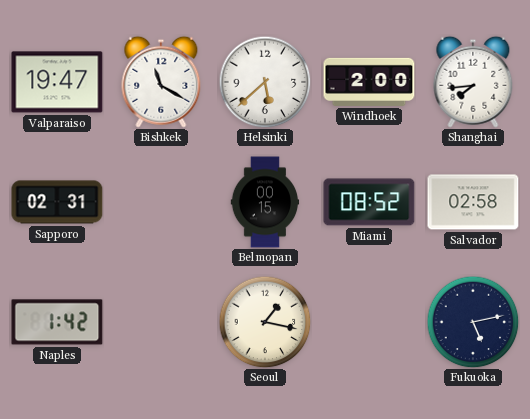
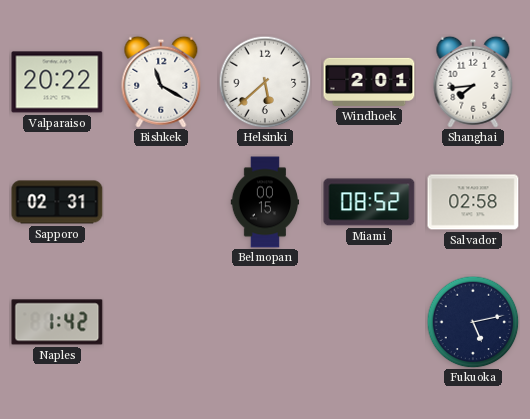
Valparaiso: 19:47 -> 20:22 (57, 82)
Windhoek: 2:00 -> 2:01 (369, 82)
Seoul: 1:17 -> none (265, 322)
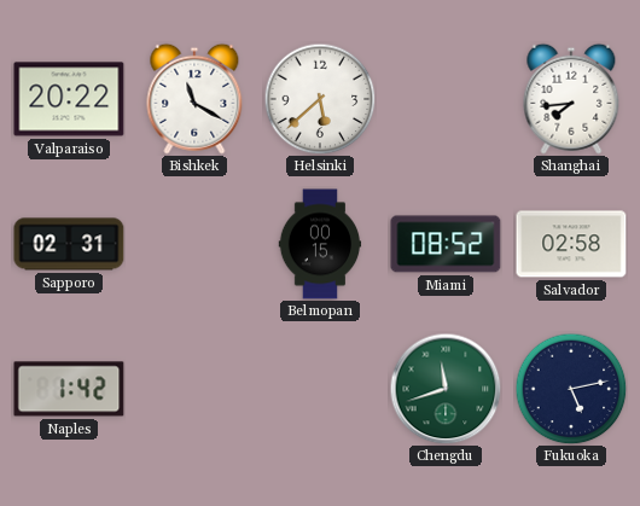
Windhoek: 2:01 -> none (369, 82)
Chengdu: none -> 11:42 (446, 389)
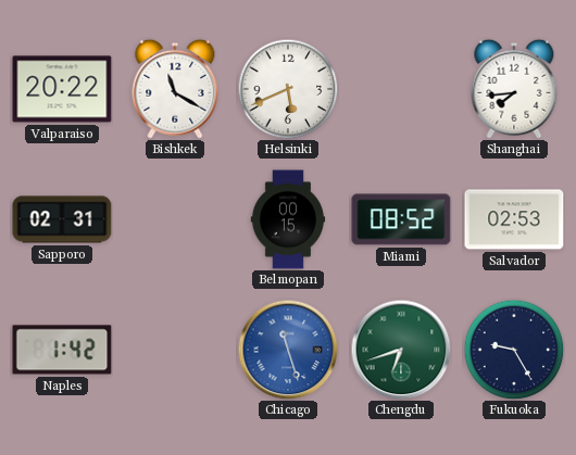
Helsinki: 5:38 -> 5:41 (288, 89)
Salvador: 02:58 -> 02:53 (514, 219)
Chicago: none -> 11:27 (288, 350)
Chengdu: 11:42 -> 6:42 (401, 350)
Fukuoka: 5:13 -> 9:25 (514, 350)
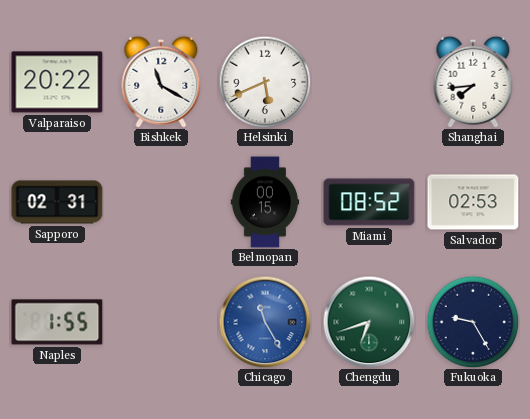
Naples: 1:42 -> 1:55 (57, 322)
Chicago: 11:27 -> 11:25 (265, 322)
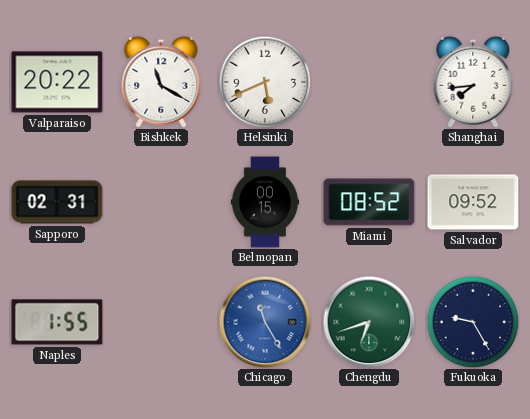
Salvador: 02:53 -> 09:52 (473, 202)
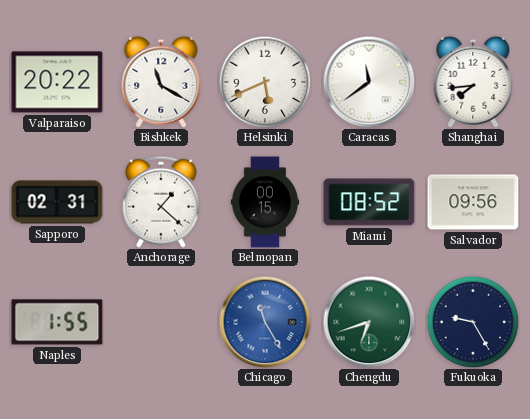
Caracas: none -> 11:39 (369, 82)
Anchorage: none -> 1:22 (162, 202)
Salvador: 09:52 -> 09:56 (473, 202)
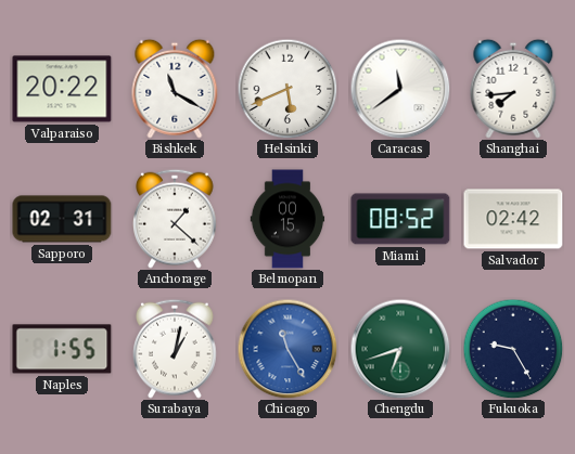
Salvador: 09:56 -> 02:42 (513, 219)
Surabaya: none -> 1:02 (176, 349)
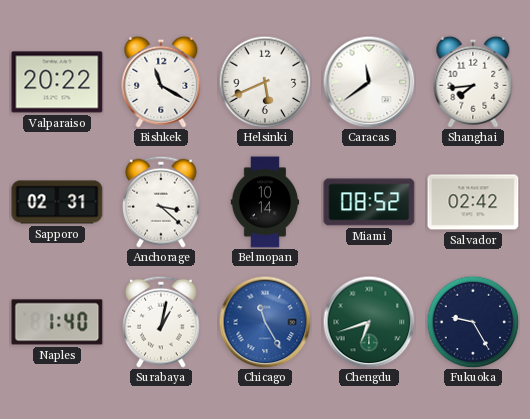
Anchorage: 1:22 -> 3:22 (162, 202)
Belmopan: 00:15 -> 10:14 (265, 202)
Naples: 1:55 -> 1:40 (57, 322)
